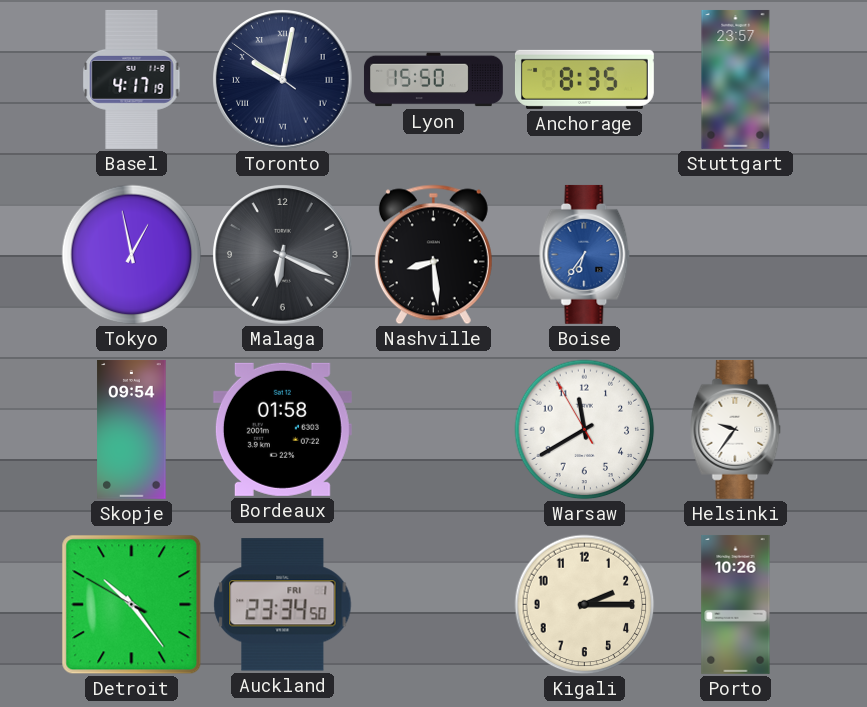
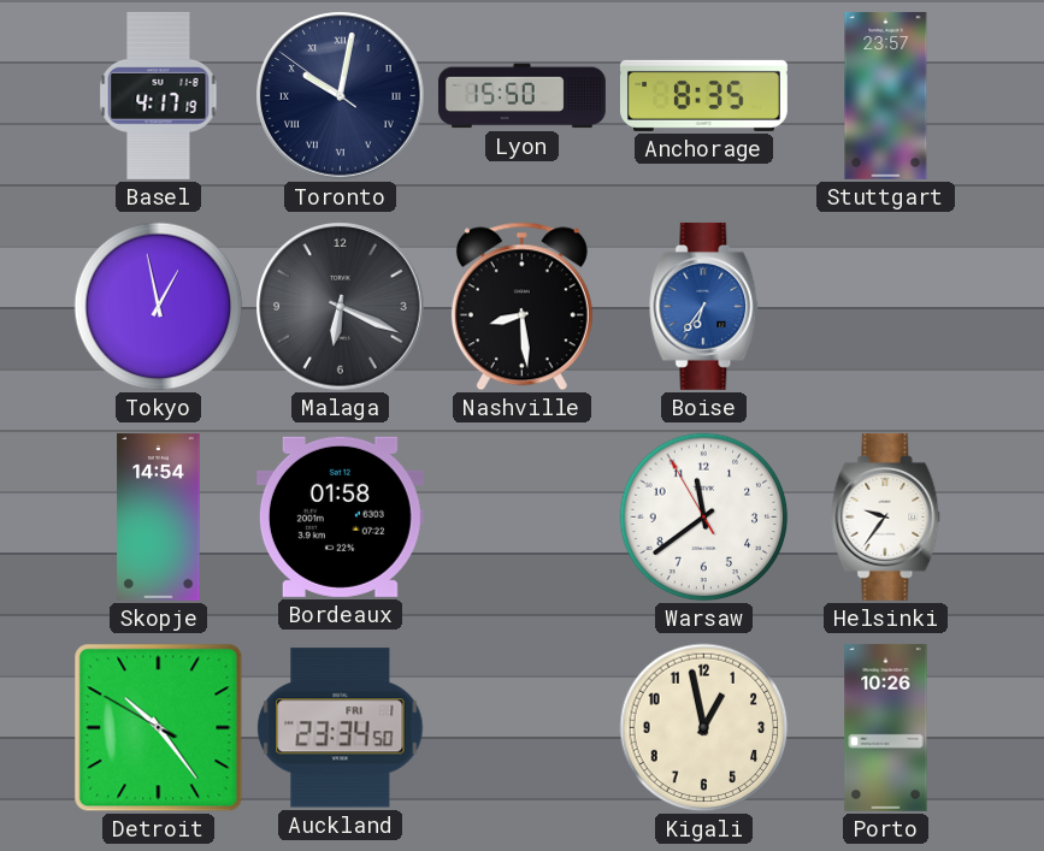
Skopje: 09:54 -> 14:54 (159, 516)
Warsaw: 11:39 -> 11:38 (704, 518)
Kigali: 2:15 -> 12:58 (704, 728)
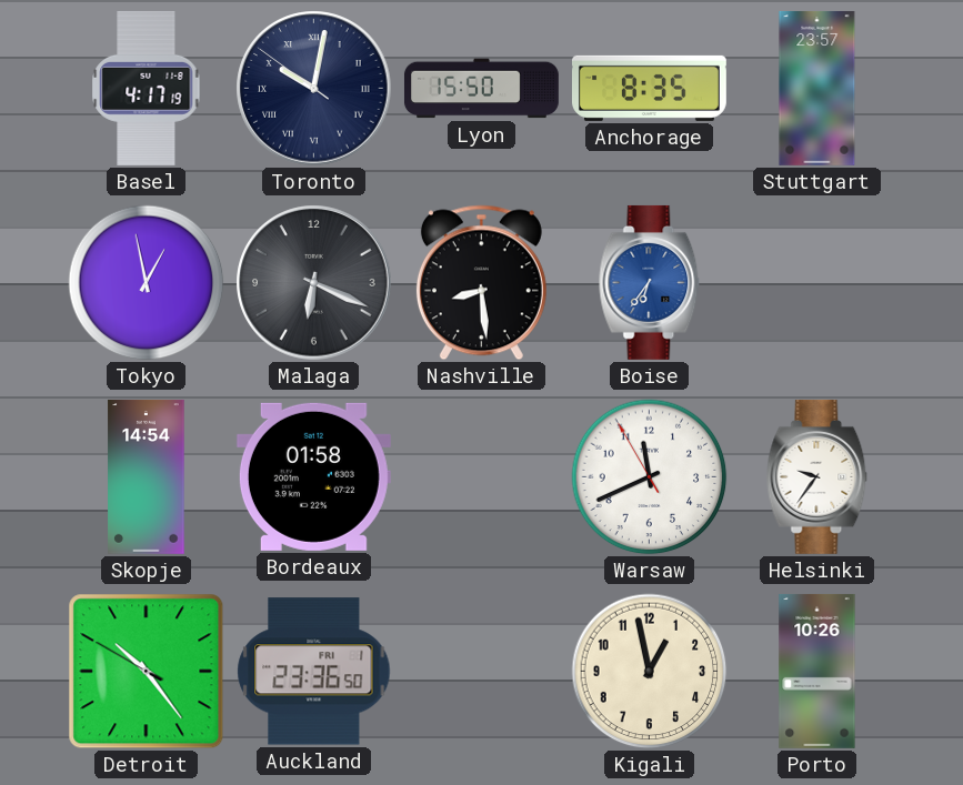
Warsaw: 11:38 -> 11:40 (650, 477)
Auckland: 23:34 -> 23:36 (314, 672)
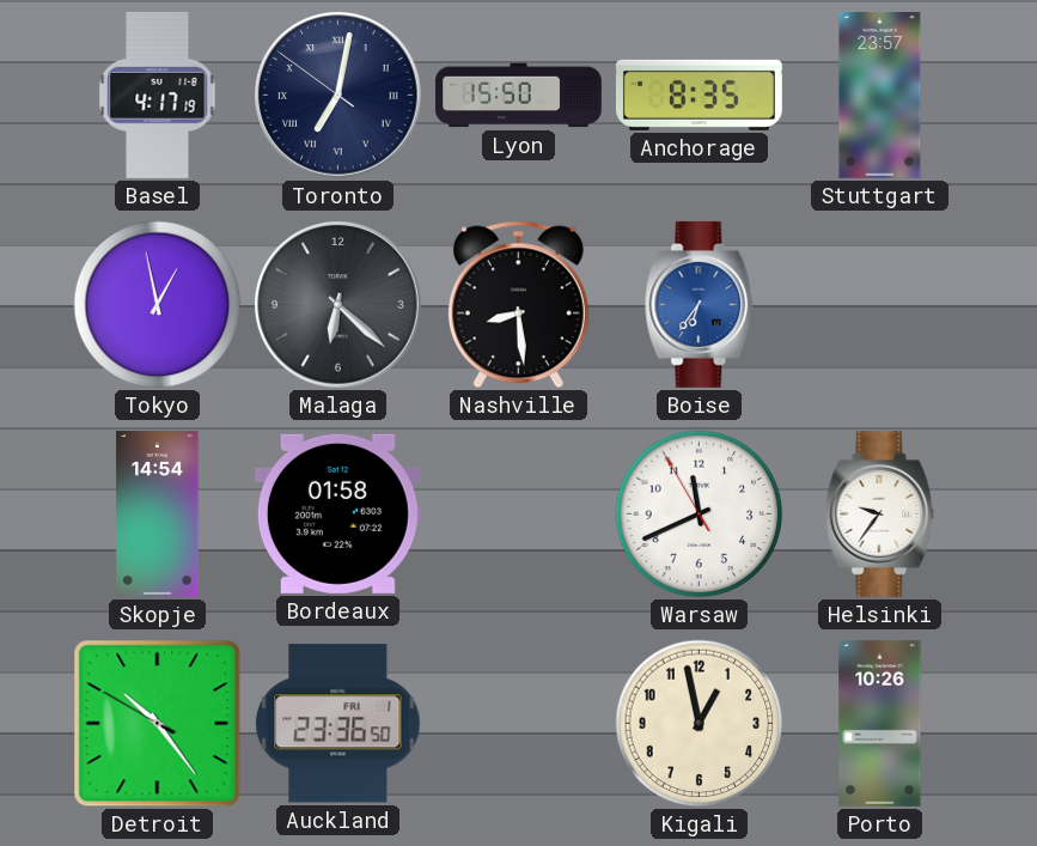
Toronto: 10:01 -> 7:01 (338, 96)
Malaga: 6:19 -> 6:22 (338, 305)
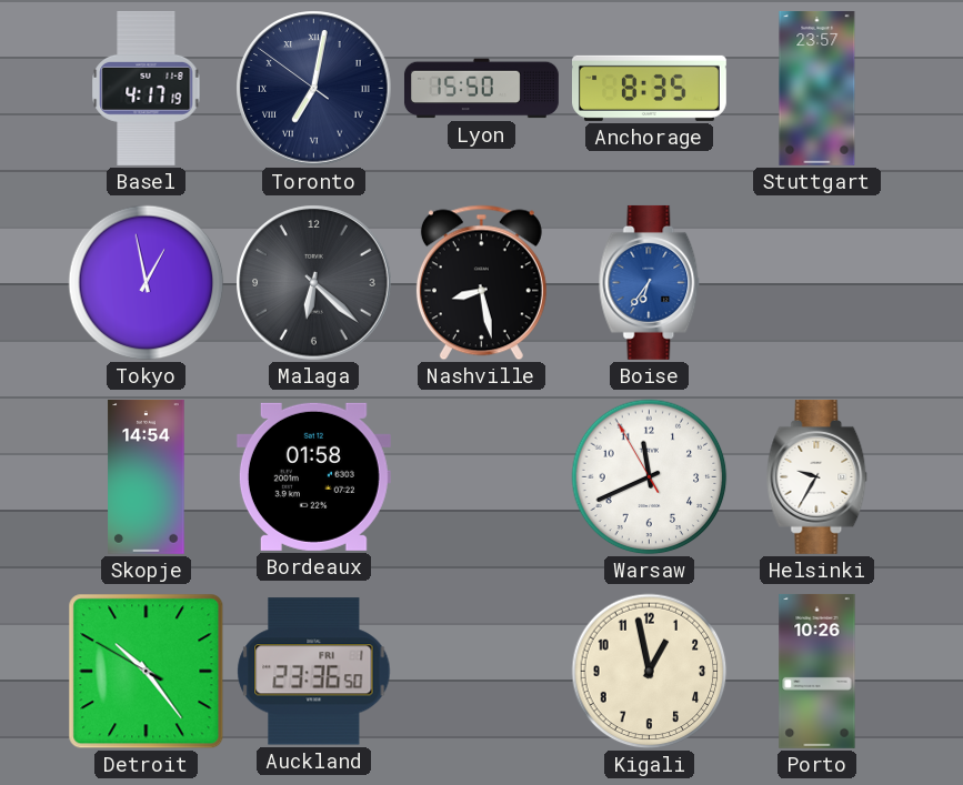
Nashville: 8:29 -> 8:28 (481, 283)
Helsinki: 9:36 -> 9:35 (817, 476)
